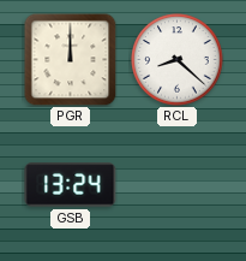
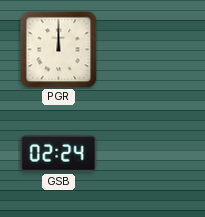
RCL: 8:22 -> none (178, 60)
GSB: 13:24 -> 02:24 (59, 154)
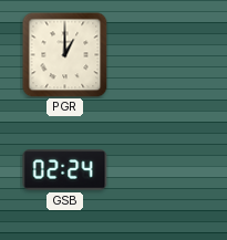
PGR: 12:00 -> 1:00 (64, 54)
